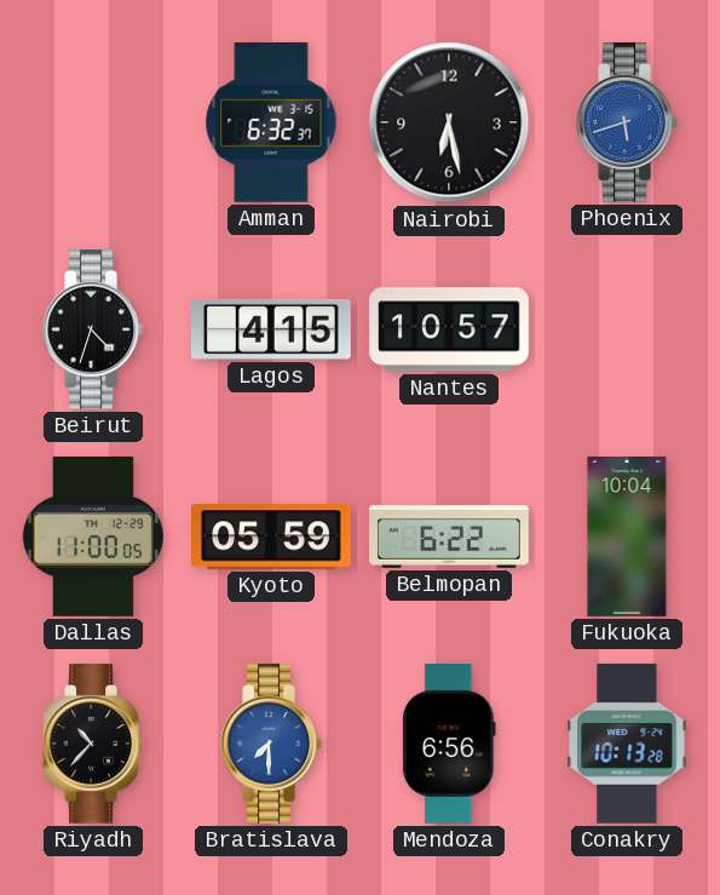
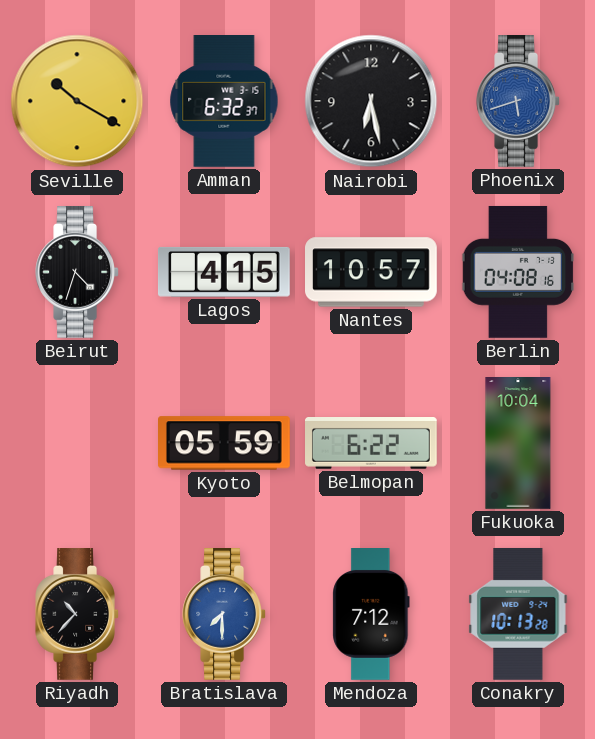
Seville: none -> 10:20 (77, 101)
Berlin: none -> 04:08 (518, 272)
Dallas: 11:00 -> none (93, 537)
Mendoza: 6:56 -> 7:12 (371, 615)
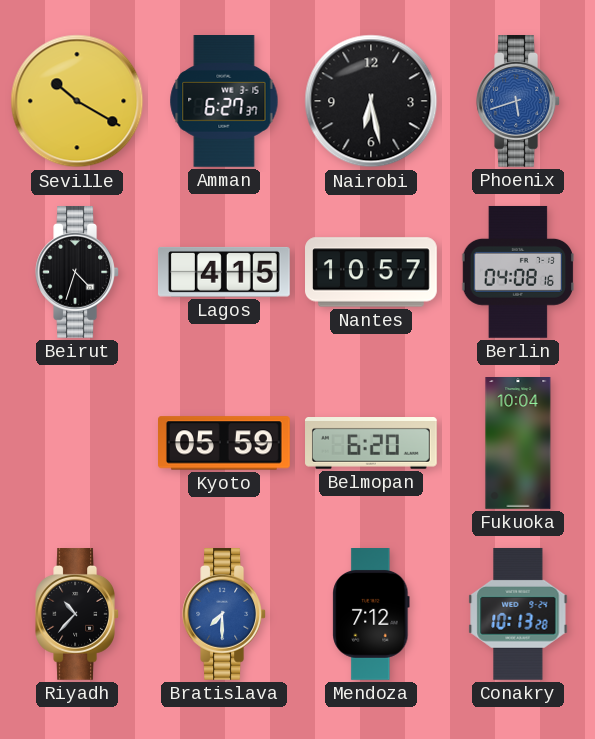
Amman: 6:32 -> 6:27 (224, 102)
Belmopan: 6:22 -> 6:20 (372, 444)
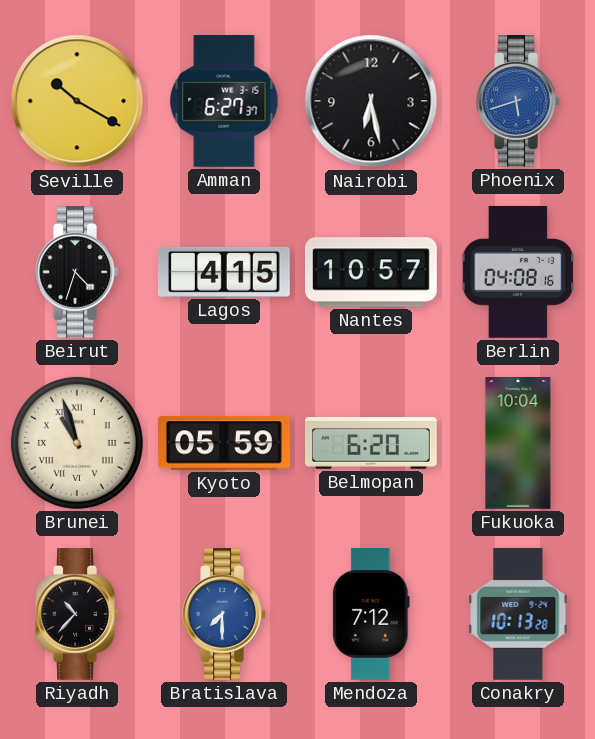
Brunei: none -> 10:57 (77, 443)
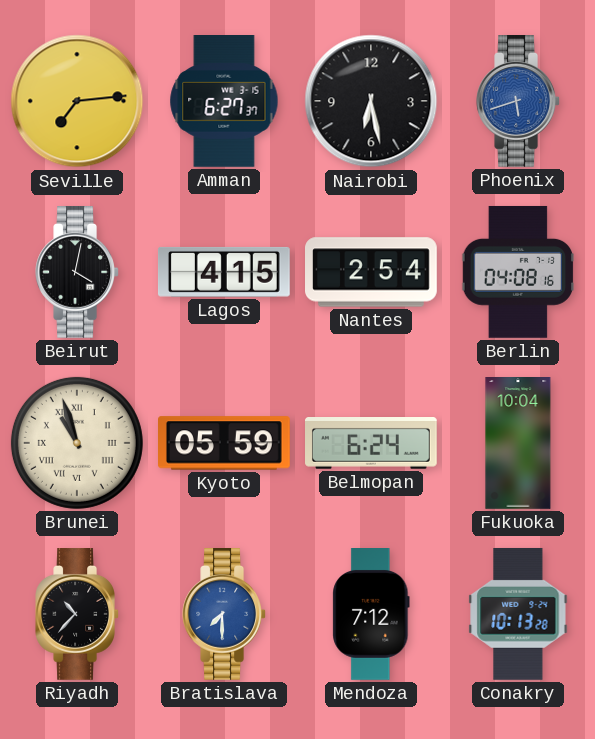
Seville: 10:20 -> 7:14 (77, 101)
Beirut: 4:33 -> 4:02 (77, 273)
Nantes: 10:57 -> 2:54 (372, 272)
Belmopan: 6:20 -> 6:24 (372, 444)
